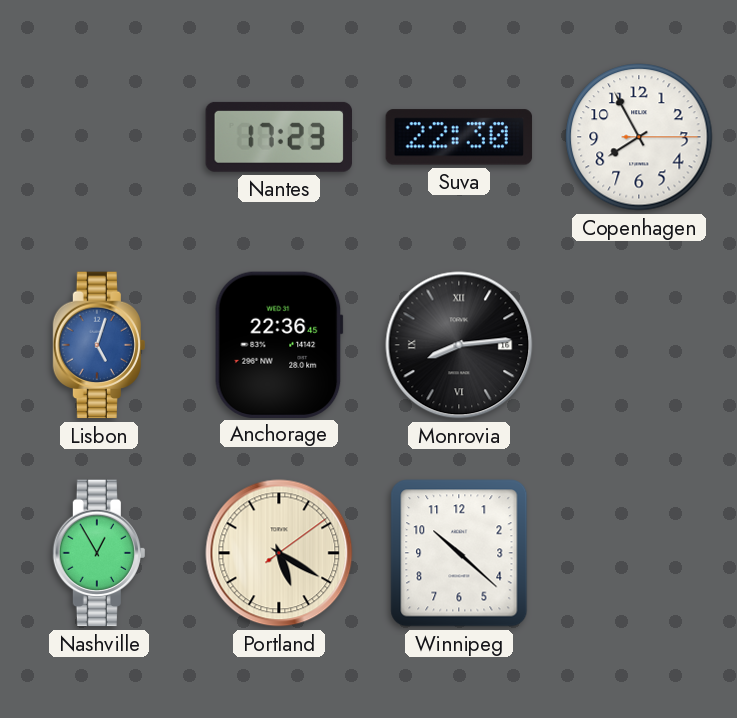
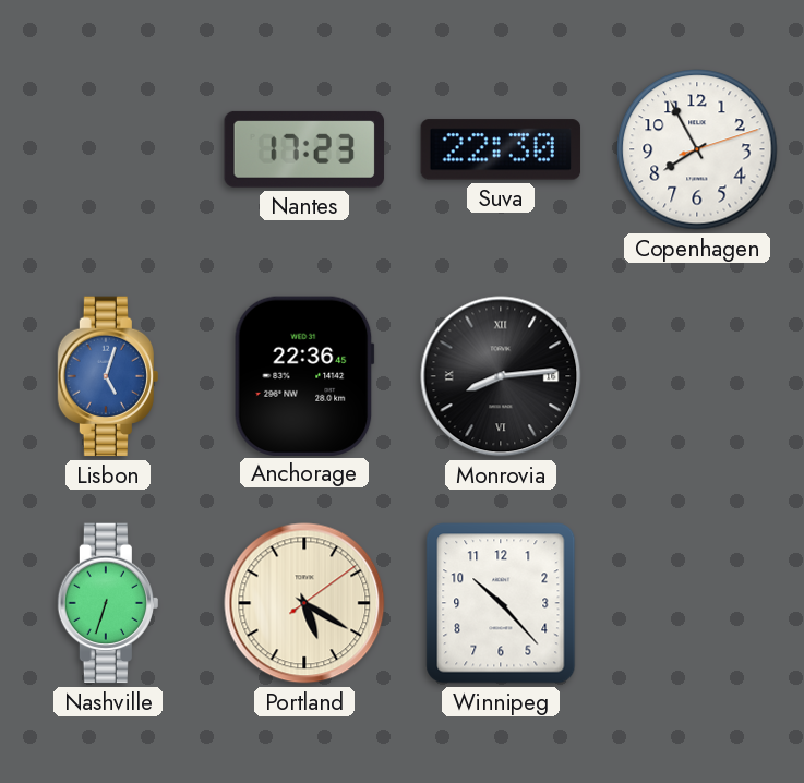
Copenhagen: 7:55:15 -> 7:55:12 (697, 149)
Nashville: 12:55 -> 6:33 (108, 603)
Winnipeg: 10:22 -> 10:23 (501, 603)
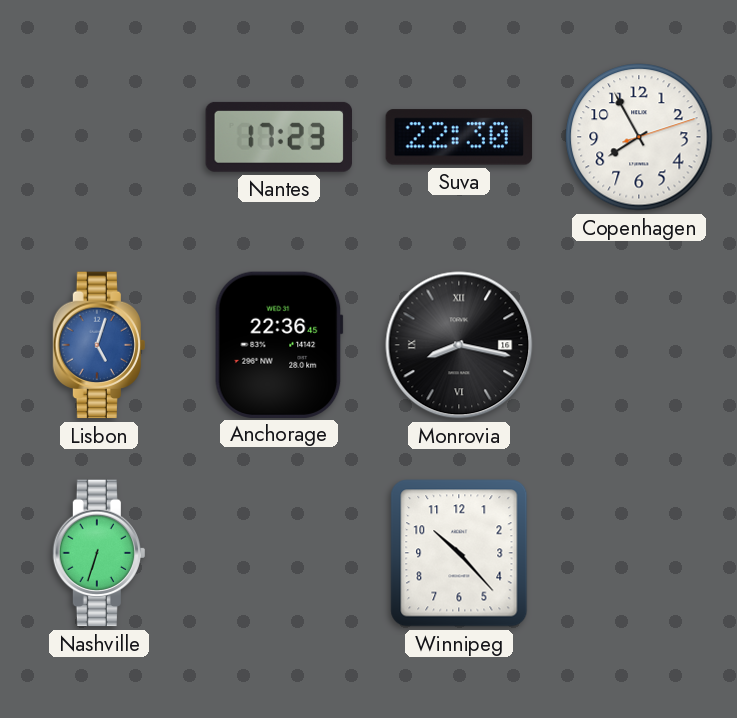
Monrovia: 8:14 -> 8:17 (459, 345)
Portland: 5:20 -> none (304, 603)
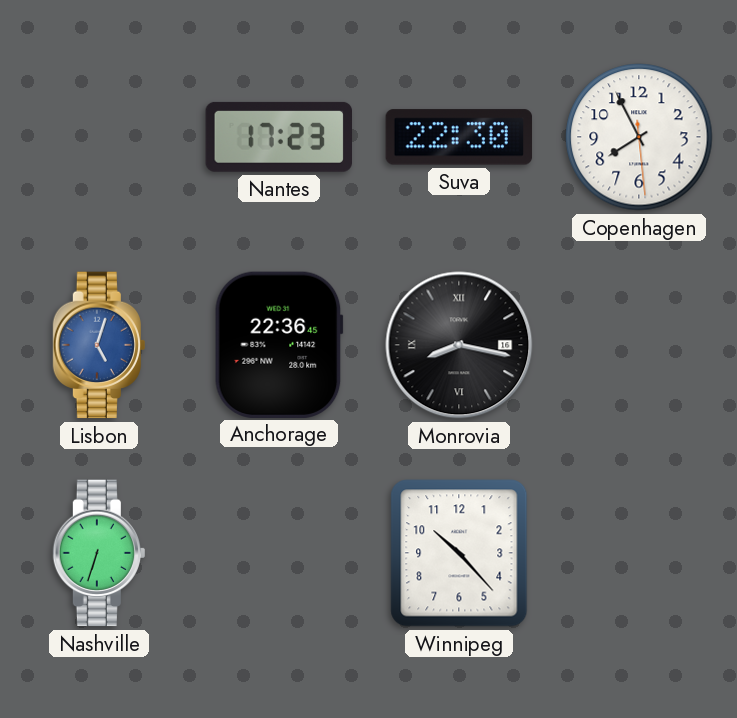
Copenhagen: 7:55:12 -> 7:55:29 (639, 137)
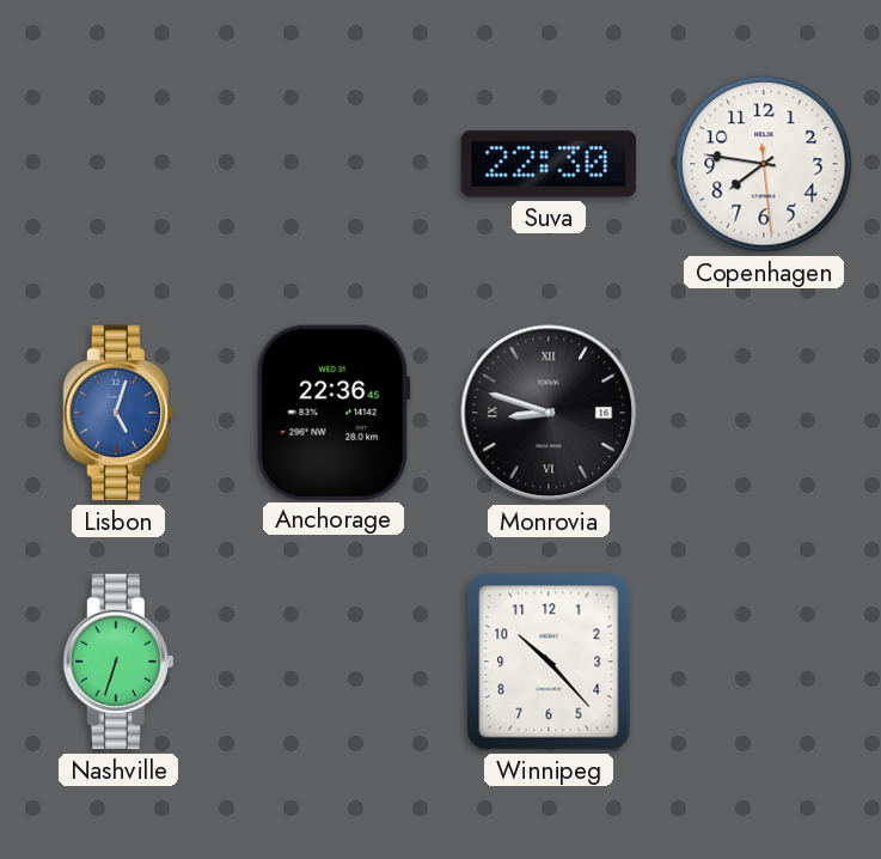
Nantes: 17:23 -> none (278, 137)
Copenhagen: 7:55 -> 7:46 (764, 164)
Monrovia: 8:17 -> 8:48 (549, 413)
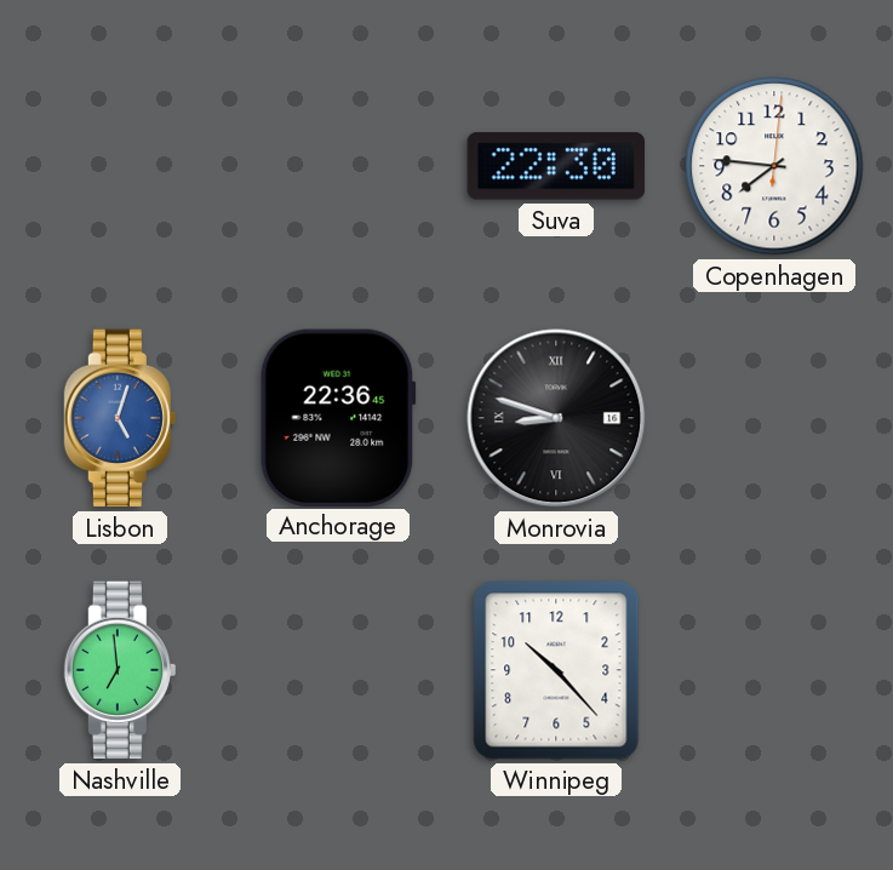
Copenhagen: 7:46:29 -> 7:46:01 (774, 166)
Nashville: 6:33 -> 6:59 (120, 670)
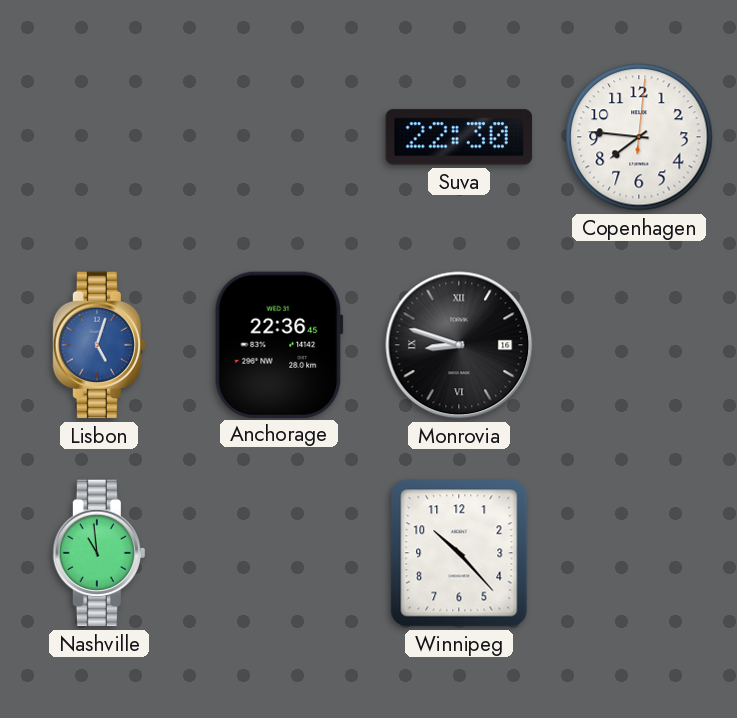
Nashville: 6:59 -> 10:59 (99, 553)
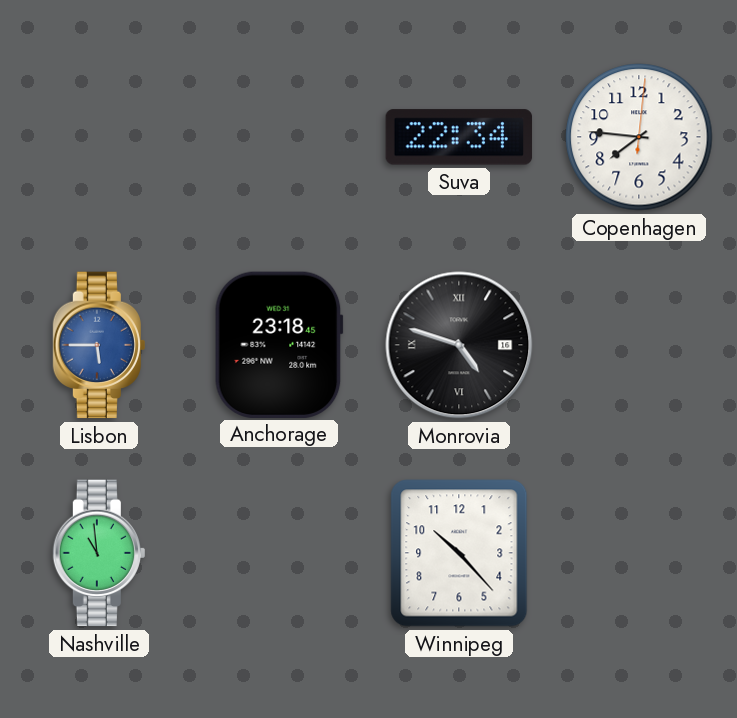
Suva: 22:30 -> 22:34 (459, 137)
Lisbon: 5:03 -> 5:45 (99, 345)
Anchorage: 22:36 -> 23:18 (279, 344)
Monrovia: 8:48 -> 4:48 (459, 345)
